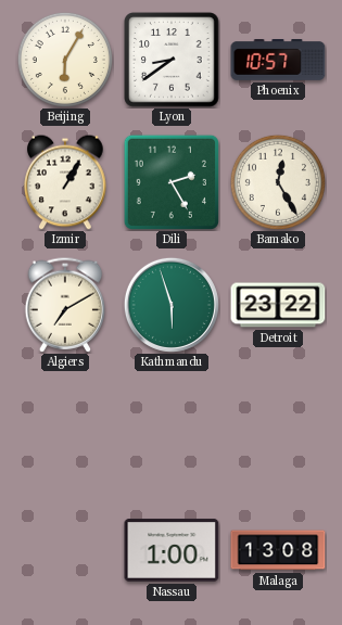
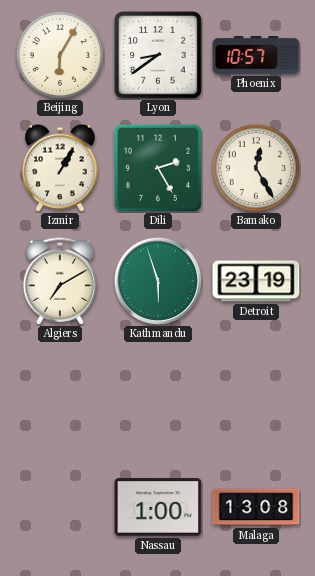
Detroit: 23:22 -> 23:19 (256, 281)
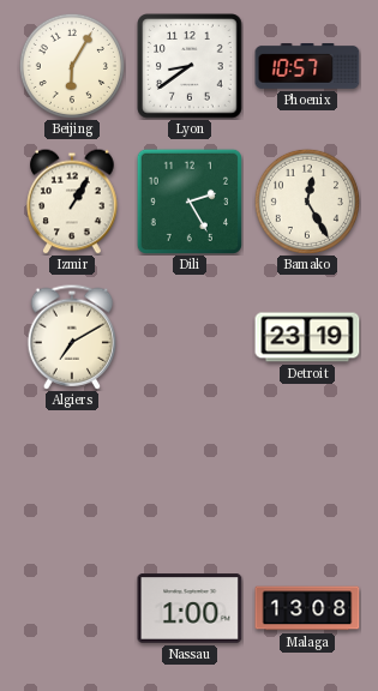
Kathmandu: 5:57 -> none (158, 281)
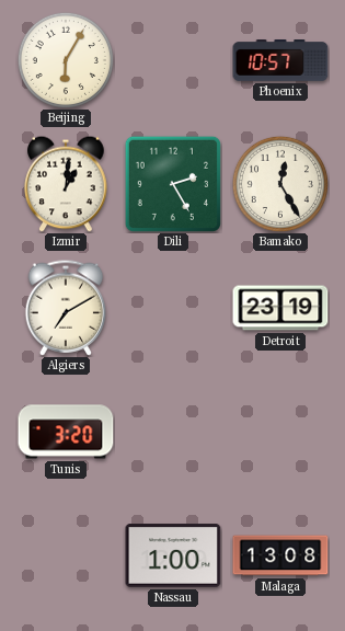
Lyon: 8:39 -> none (190, 66)
Izmir: 1:05 -> 1:01 (66, 184)
Tunis: none -> 3:20 (66, 432)
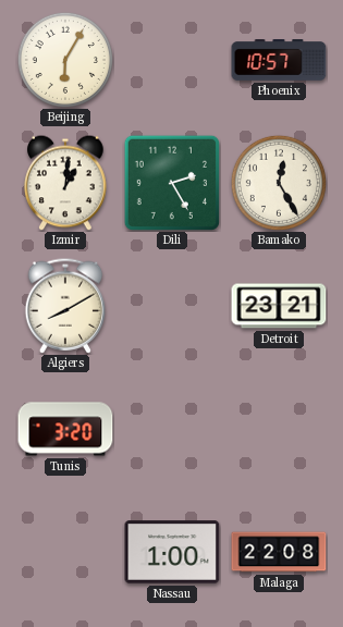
Algiers: 7:10 -> 8:10 (65, 306)
Detroit: 23:19 -> 23:21 (279, 306)
Malaga: 13:08 -> 22:08 (279, 552)
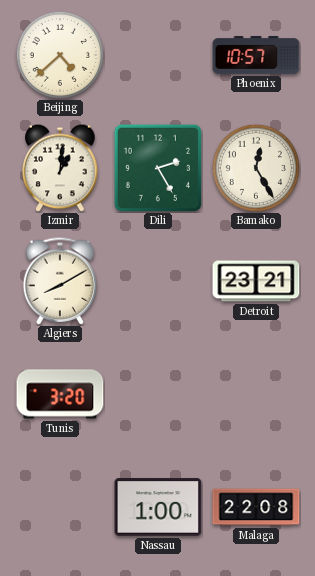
Beijing: 6:05 -> 4:38 (60, 55)
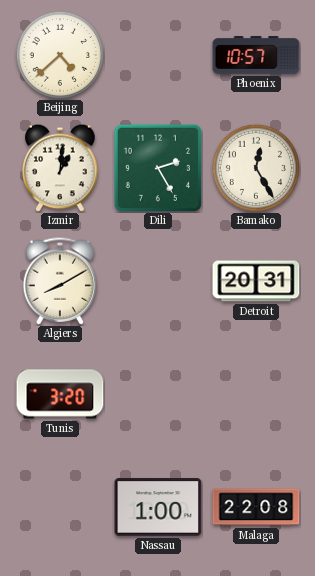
Detroit: 23:21 -> 20:31 (256, 281)
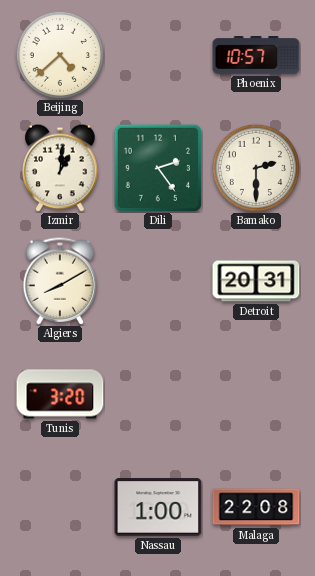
Dili: 2:25 -> 2:24 (158, 168)
Bamako: 12:25 -> 2:30 (256, 168)
